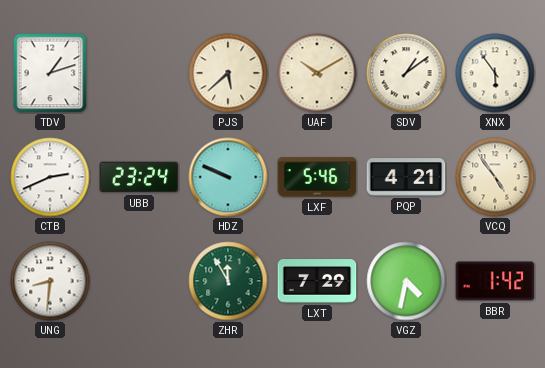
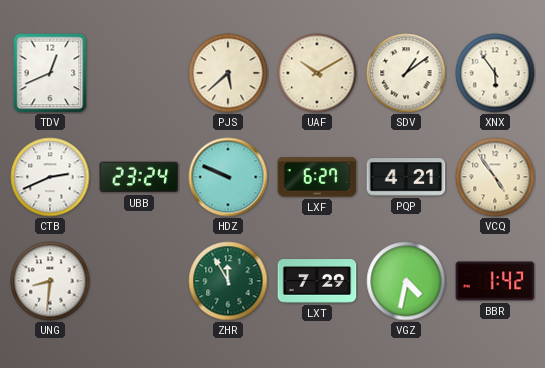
TDV: 1:12 -> 12:41 (50, 73)
LXF: 5:46 -> 6:27 (317, 177)
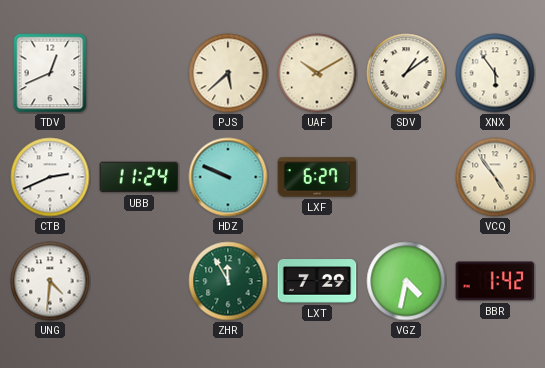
UBB: 23:24 -> 11:24 (139, 177)
PQP: 4:21 -> none (406, 177)
UNG: 8:31 -> 4:31 (50, 281)
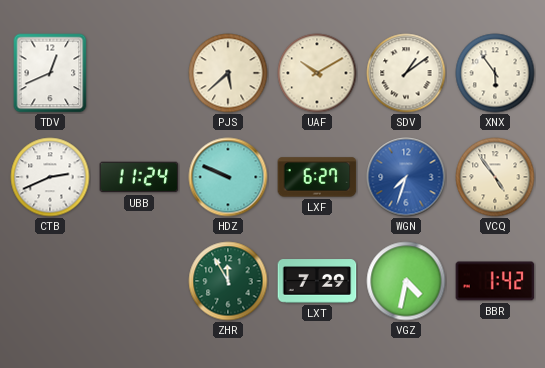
WGN: none -> 7:33 (406, 177)
UNG: 4:31 -> none (50, 281)
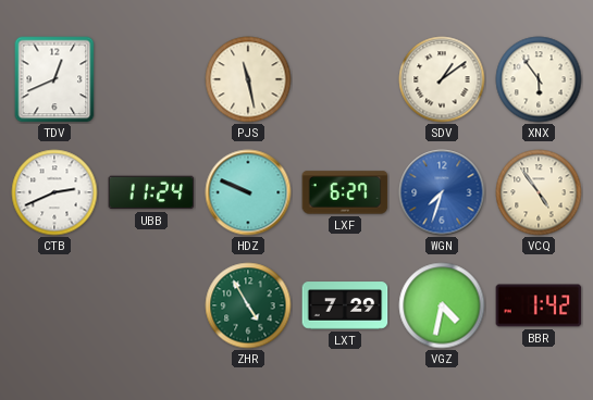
PJS: 5:38 -> 11:28 (248, 79)
UAF: 10:10 -> none (317, 73)
ZHR: 11:55 -> 4:55 (248, 305)
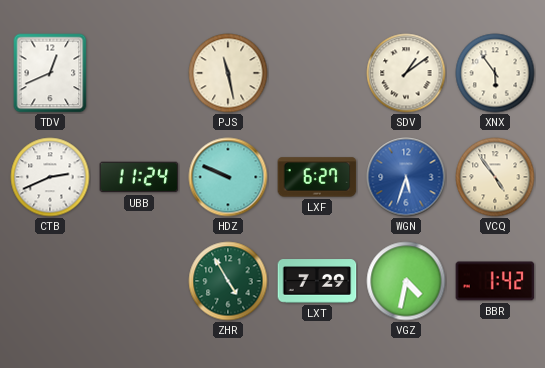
WGN: 7:33 -> 5:33 (406, 177)
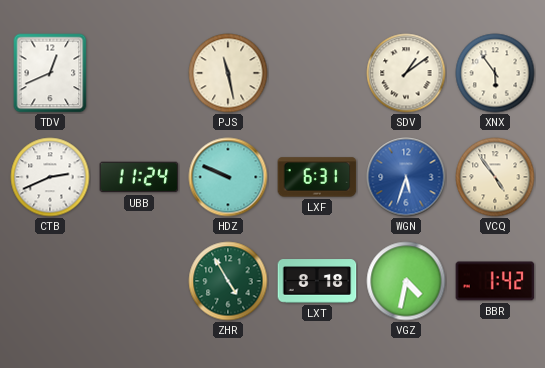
LXF: 6:27 -> 6:31 (317, 177)
LXT: 7:29 -> 8:18 (317, 281)
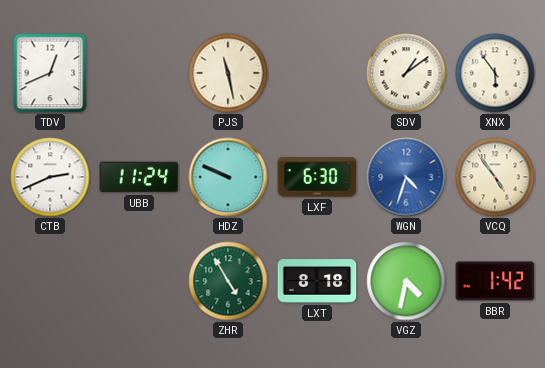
LXF: 6:31 -> 6:30 (317, 177)
WGN: 5:33 -> 4:33 (406, 177)
